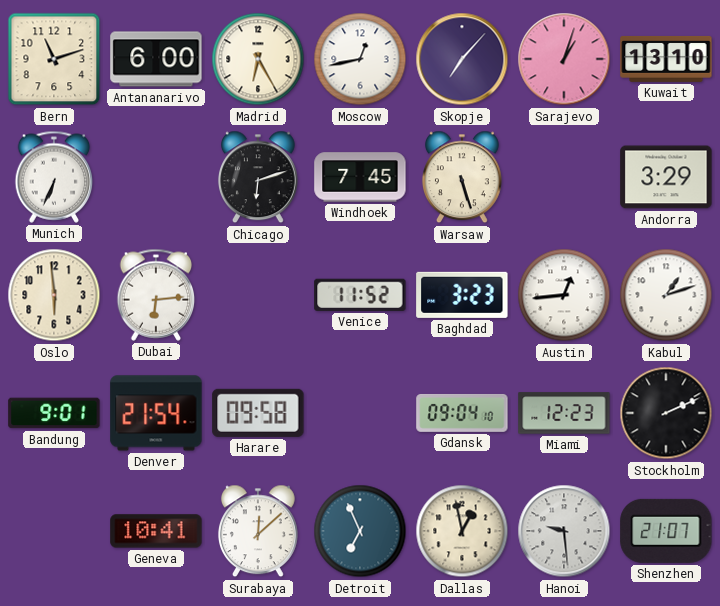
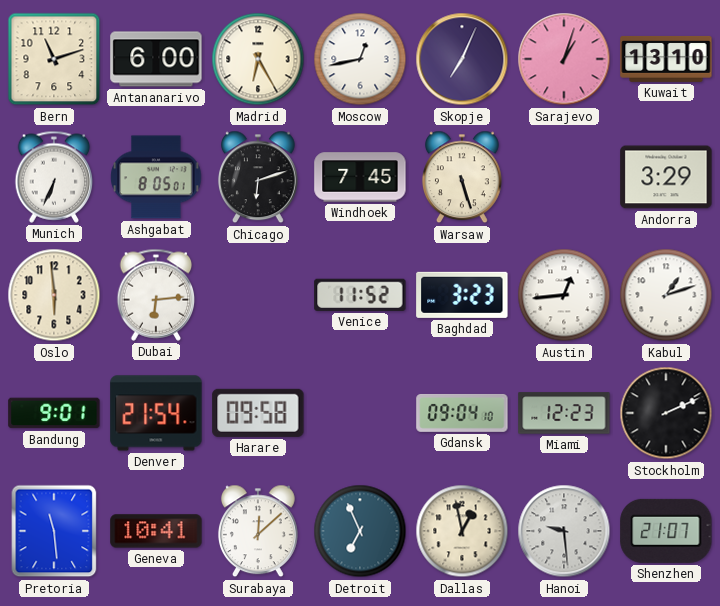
Skopje: 7:07 -> 7:04 (462, 59)
Ashgabat: none -> 8:05 (156, 177)
Pretoria: none -> 11:29 (54, 531)
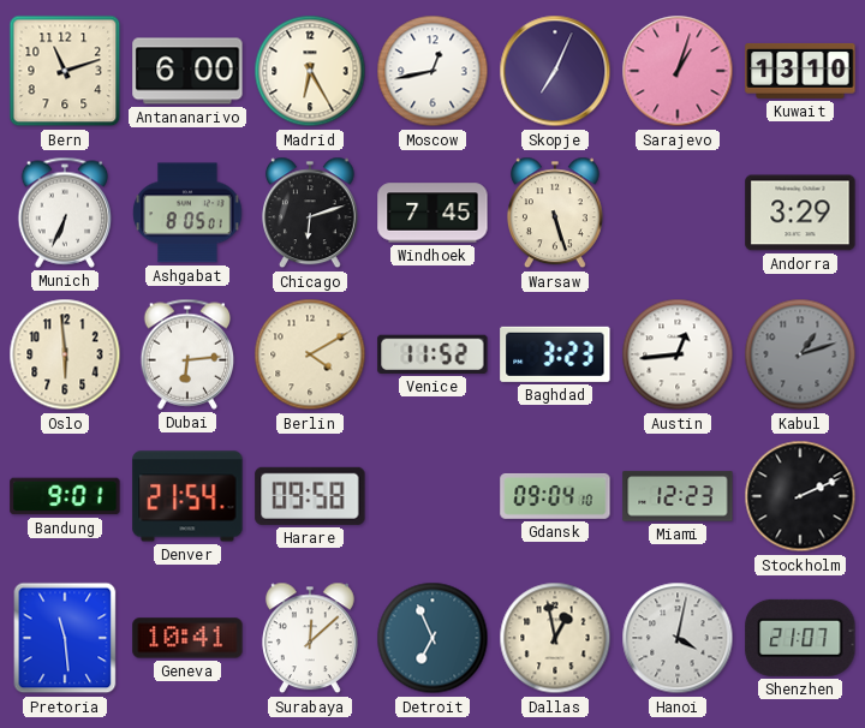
Berlin: none -> 4:10 (310, 354)
Kabul dial: white -> grey (800, 354)
Hanoi: 9:29 -> 4:02 (678, 638)
